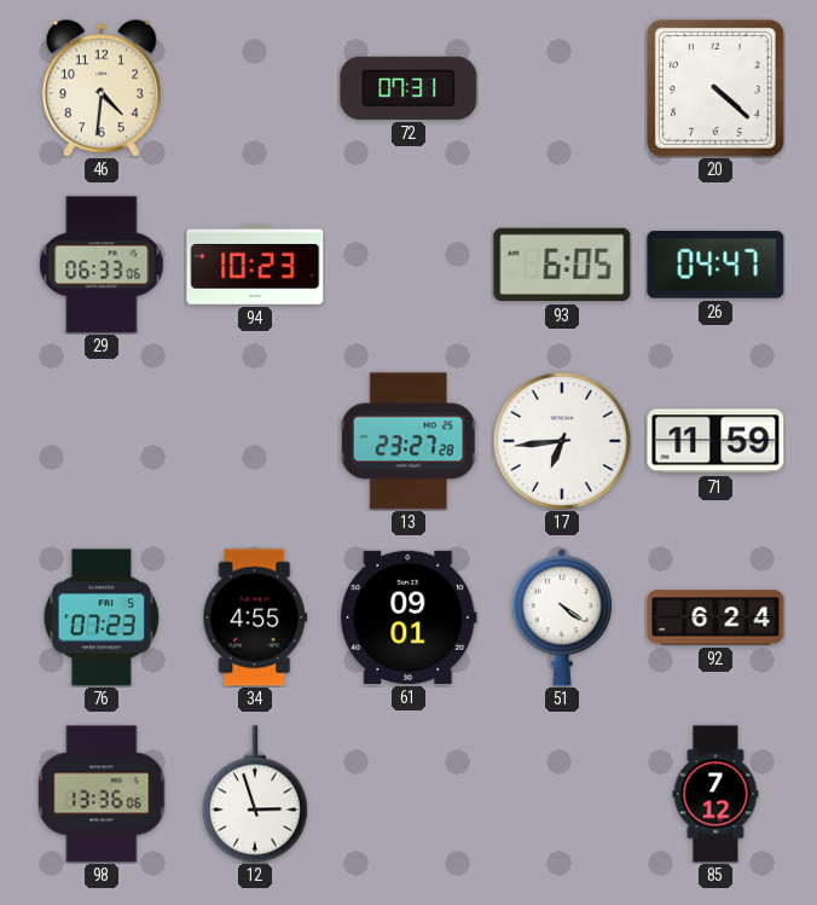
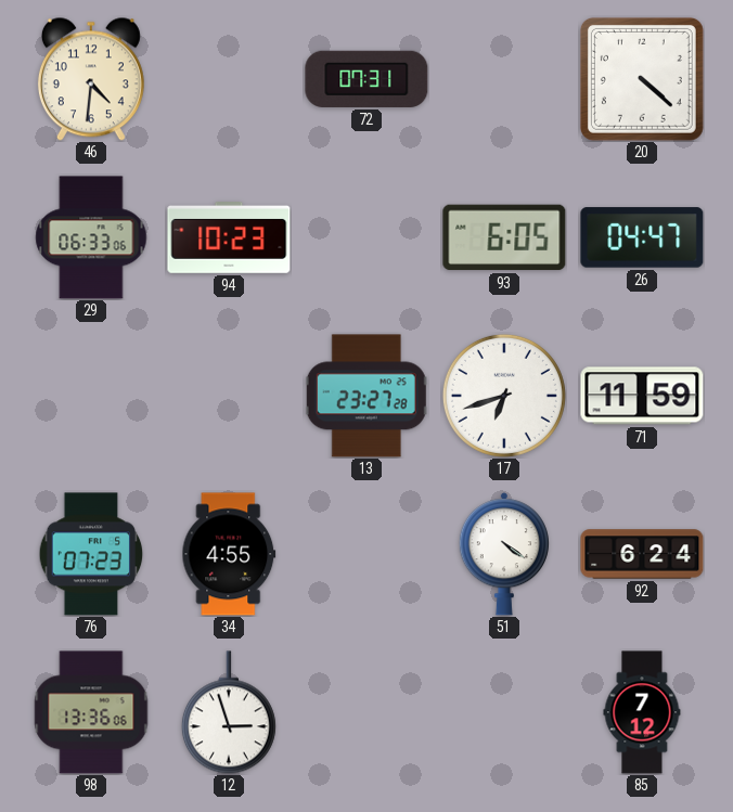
17: 6:44 -> 6:42 (504, 396)
61: 09:01 -> none (408, 617)
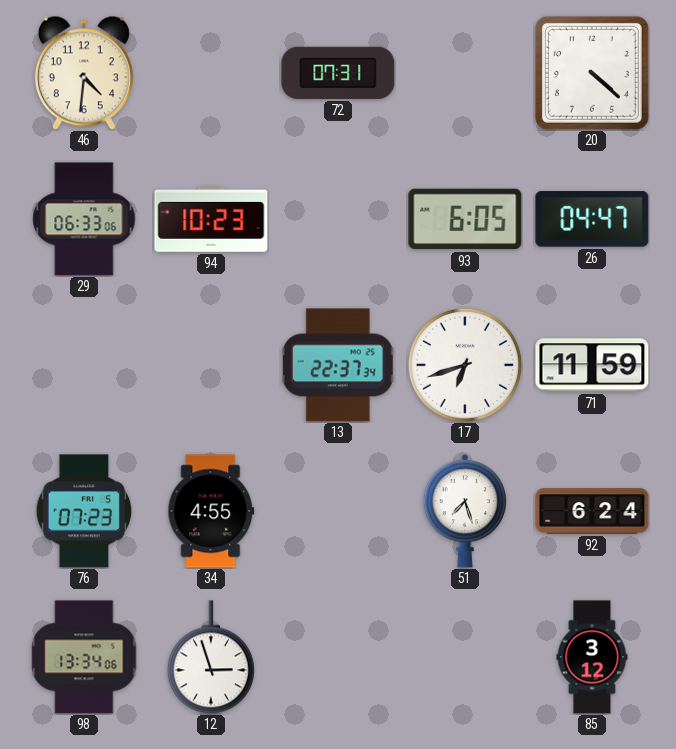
13: 23:27 -> 22:37 (338, 365)
51: 4:21 -> 7:27 (464, 511)
98: 13:36 -> 13:34 (84, 657)
85: 7:12 -> 3:12 (592, 657)
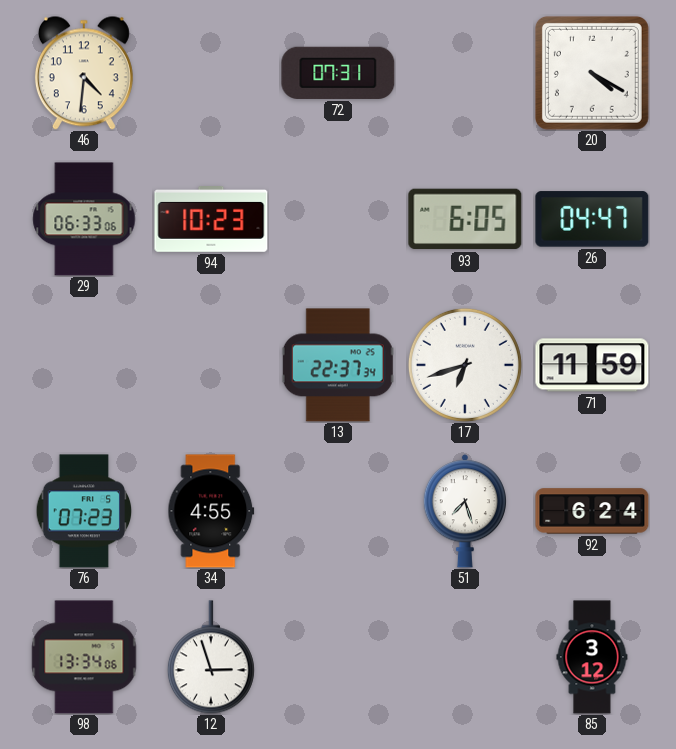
20: 4:22 -> 4:20 (592, 73)
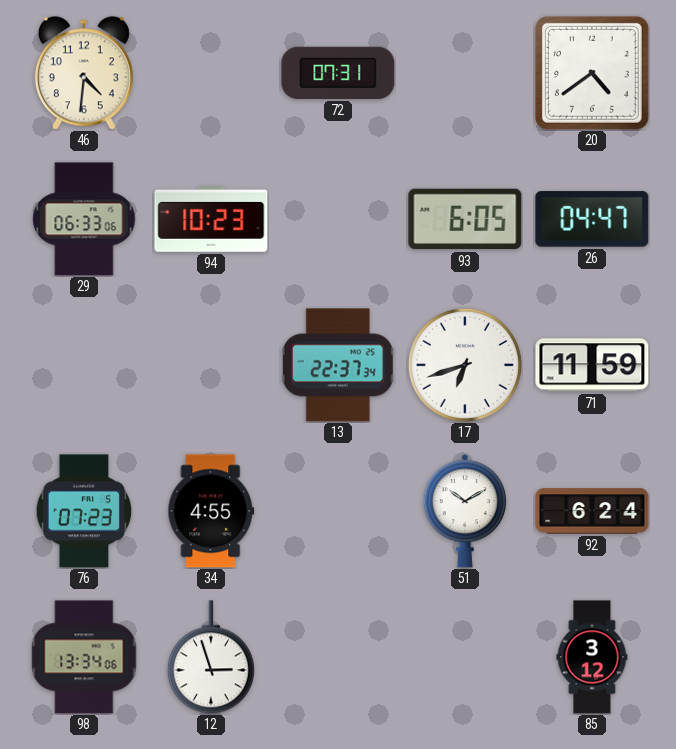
20: 4:20 -> 4:39 (592, 73)
51: 7:27 -> 10:10 (464, 511)
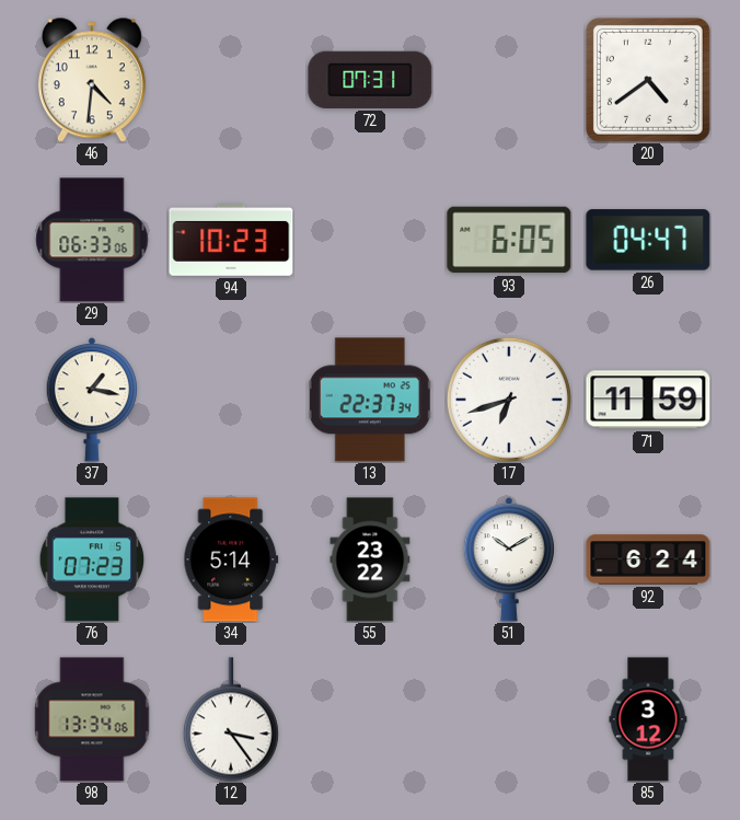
37: none -> 1:17 (91, 400)
34: 4:55 -> 5:14 (231, 559)
55: none -> 23:22 (370, 559)
12: 2:57 -> 3:24 (231, 719)
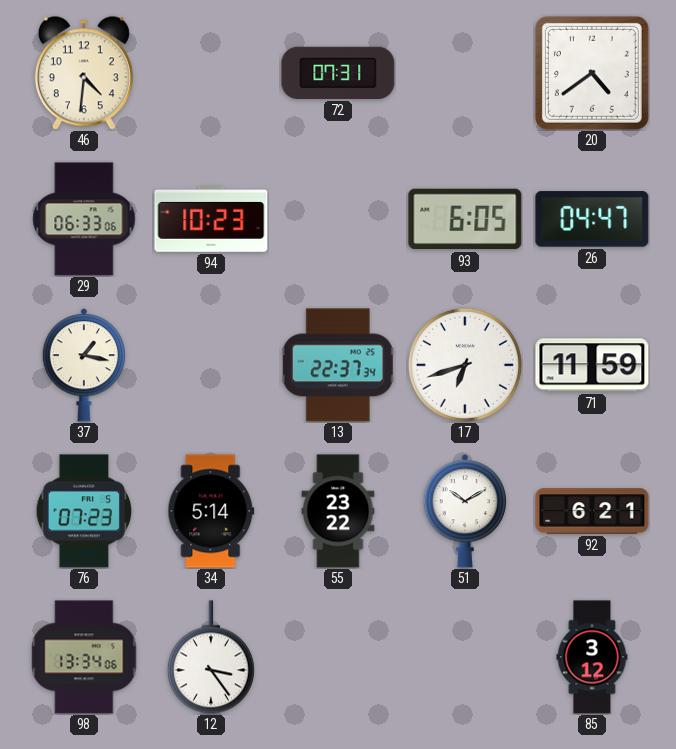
92: 6:24 -> 6:21 (592, 511)
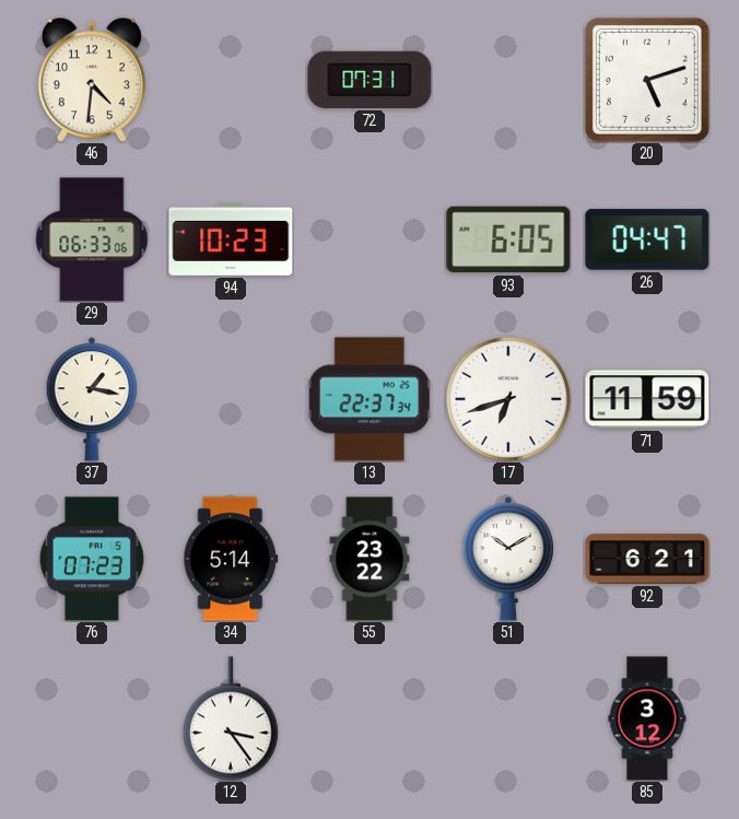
20: 4:39 -> 5:12 (647, 80)
98: 13:34 -> none (84, 657)
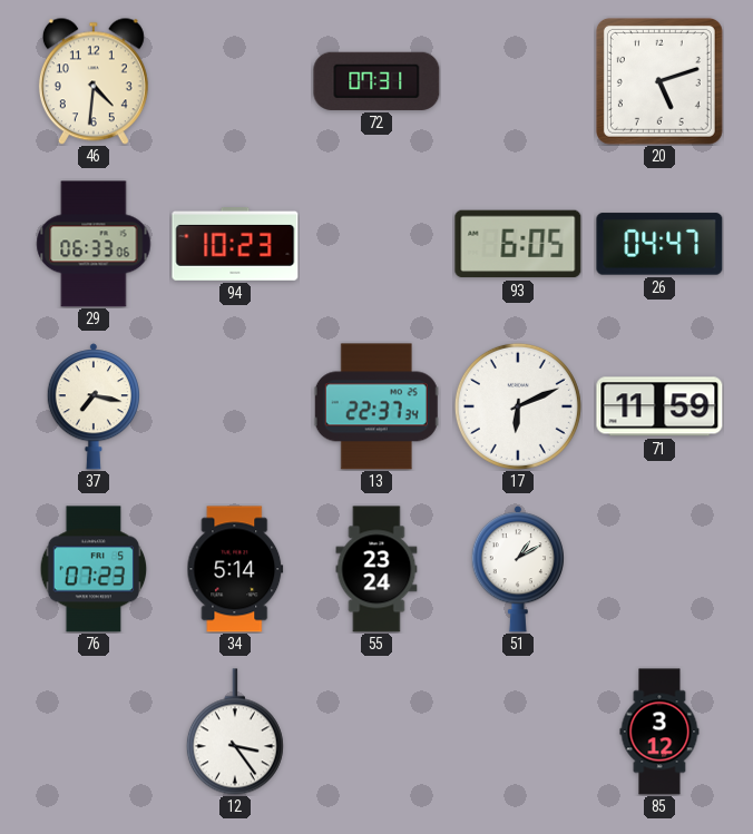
37: 1:17 -> 7:17 (92, 406)
17: 6:42 -> 6:11 (518, 406)
55: 23:22 -> 23:24 (376, 569)
51: 10:10 -> 1:10 (517, 569)
92: 6:21 -> none (647, 559)
